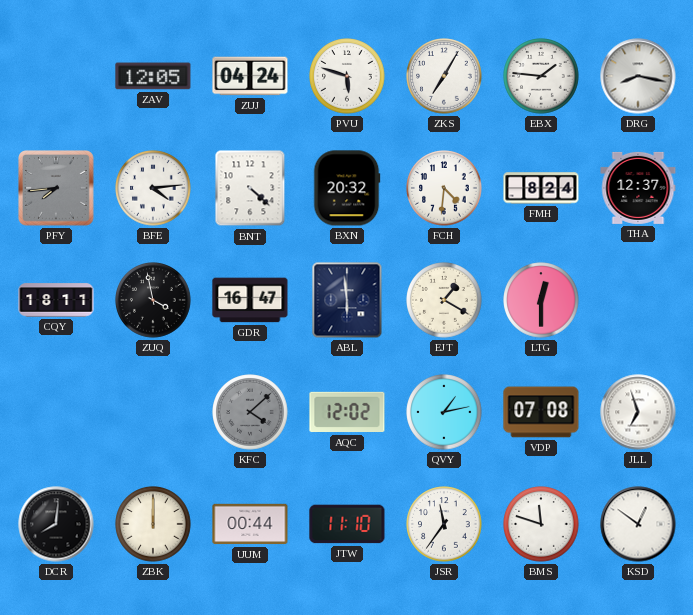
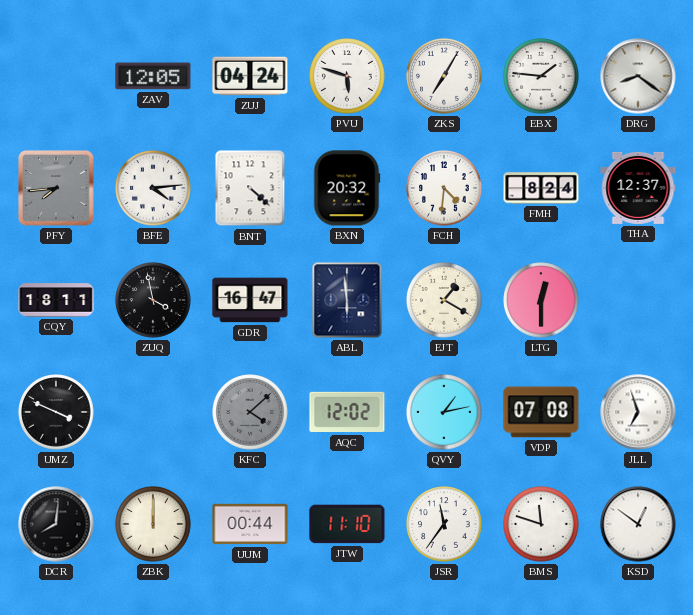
DRG: 8:17 -> 8:21 (638, 76)
UMZ: none -> 3:49 (56, 412)
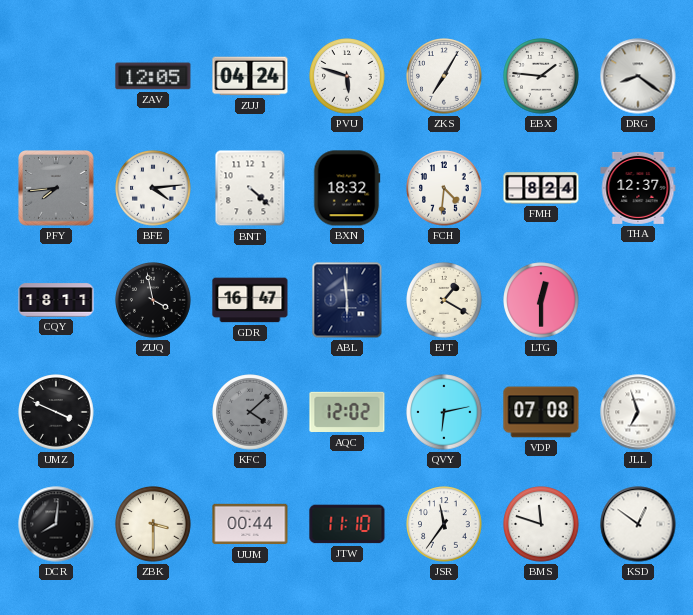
BXN: 20:32 -> 18:32 (347, 188)
QVY: 1:13 -> 6:13 (444, 412)
ZBK: 12:00 -> 3:30 (153, 524)
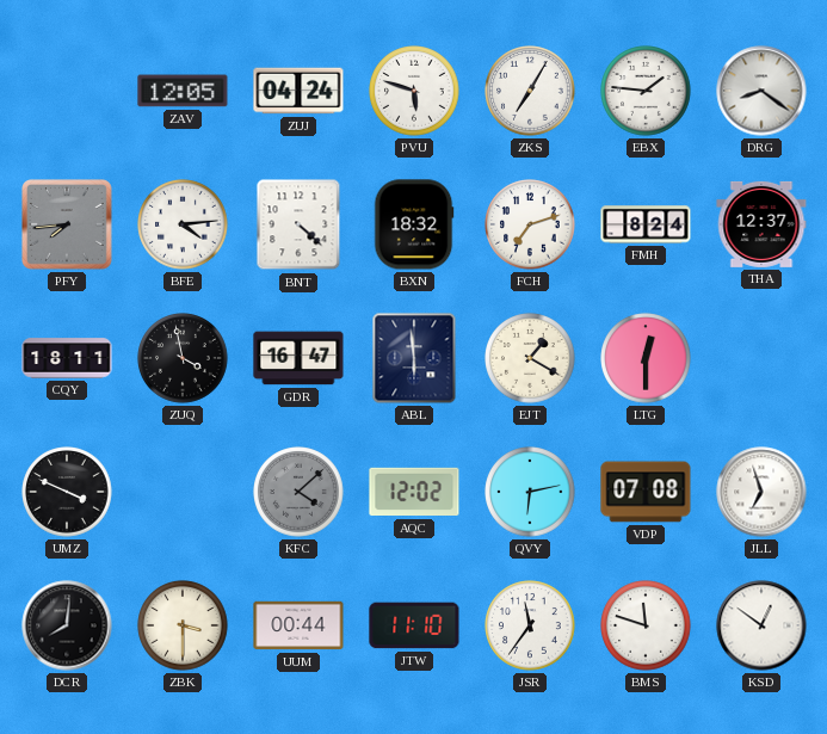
FCH: 4:31 -> 7:12 (530, 224)
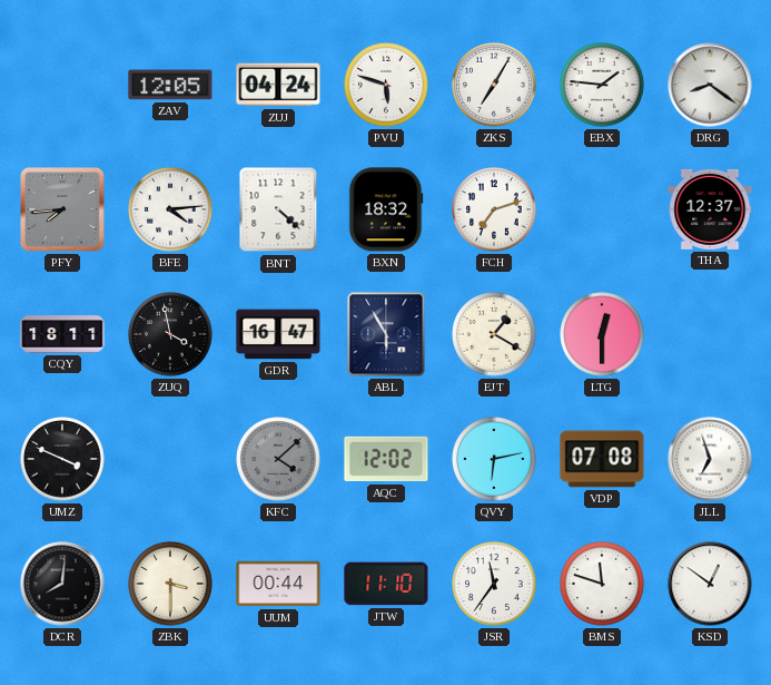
FMH: 8:24 -> none (646, 224)
ABL: 5:59 -> 5:55 (386, 334)
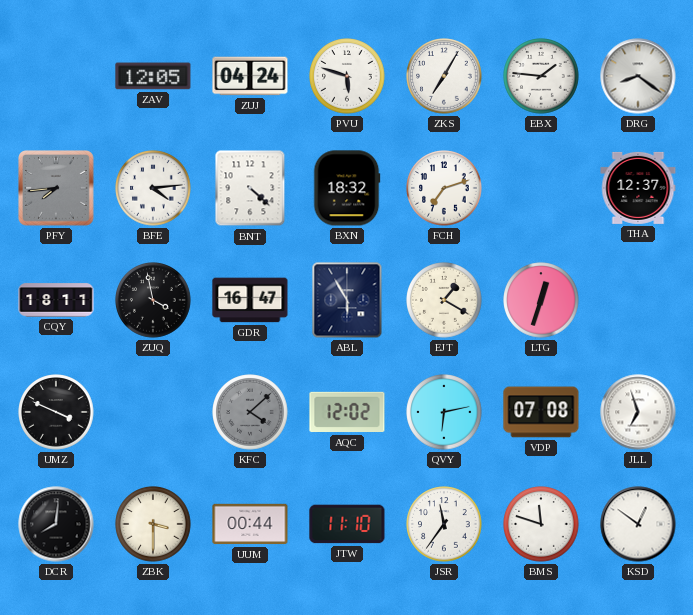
LTG: 12:30 -> 12:33 (541, 300)
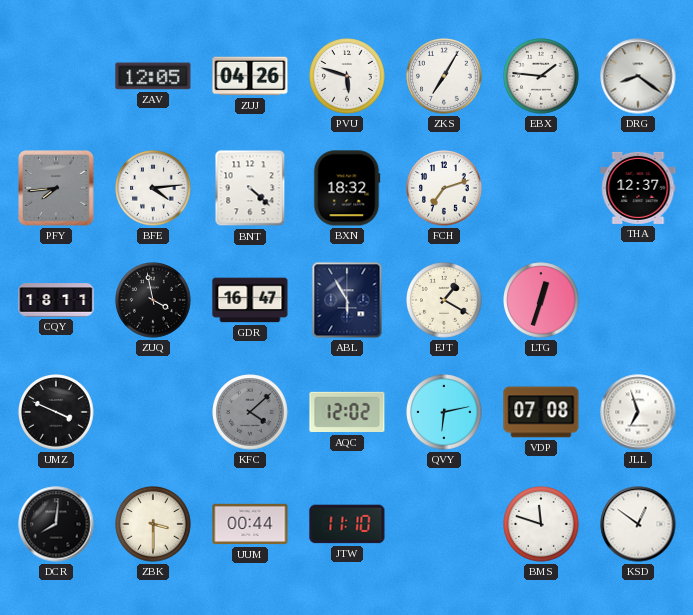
ZUJ: 04:24 -> 04:26 (250, 76)
JSR: 11:36 -> none (444, 524)
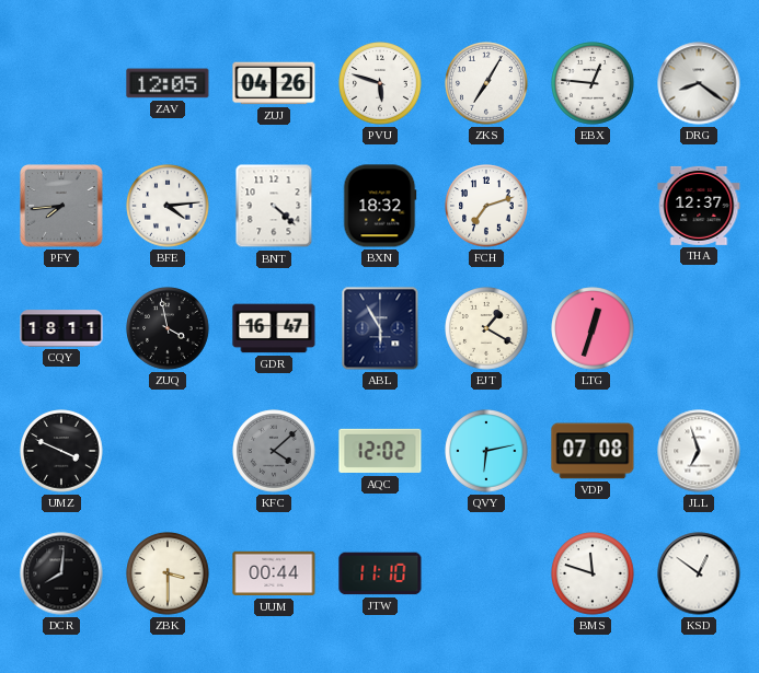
EBX: 1:46 -> 12:46 (593, 83)
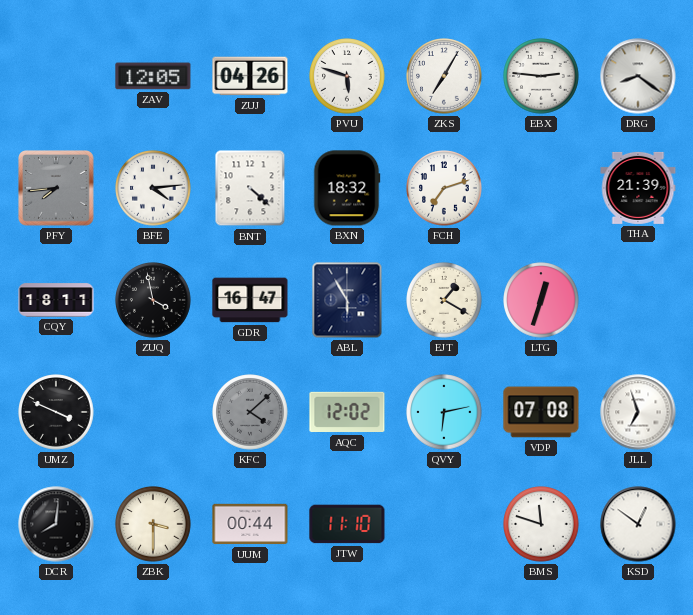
EBX: 12:46 -> 2:46 (541, 76)
THA: 12:37 -> 21:39 (638, 188)
